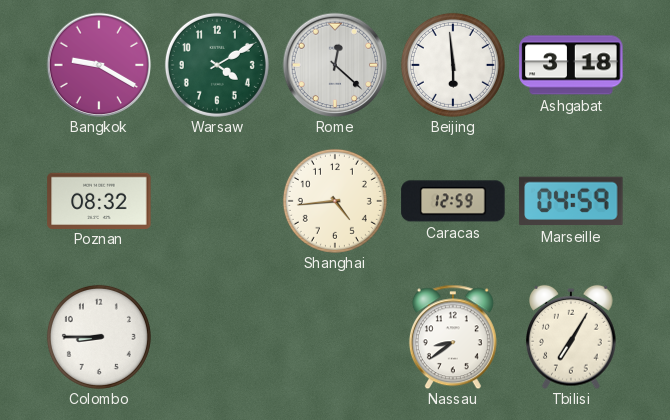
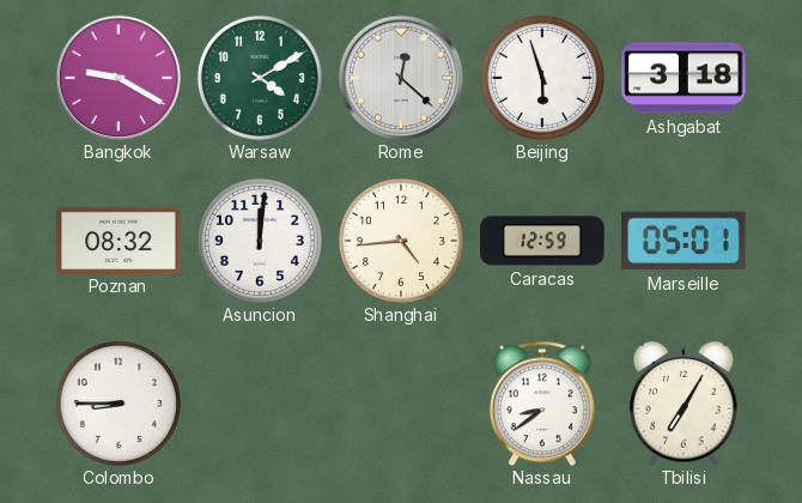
Beijing: 5:59 -> 5:57 (542, 78)
Asuncion: none -> 12:01 (260, 241)
Marseille: 04:59 -> 05:01 (683, 241)
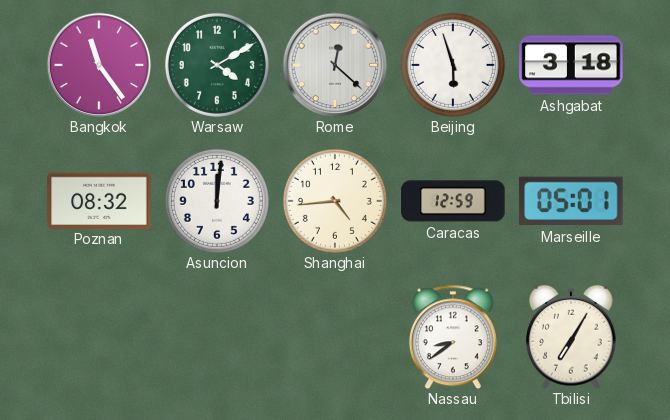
Bangkok: 9:20 -> 11:24 (99, 65)
Colombo: 8:45 -> none (119, 404)
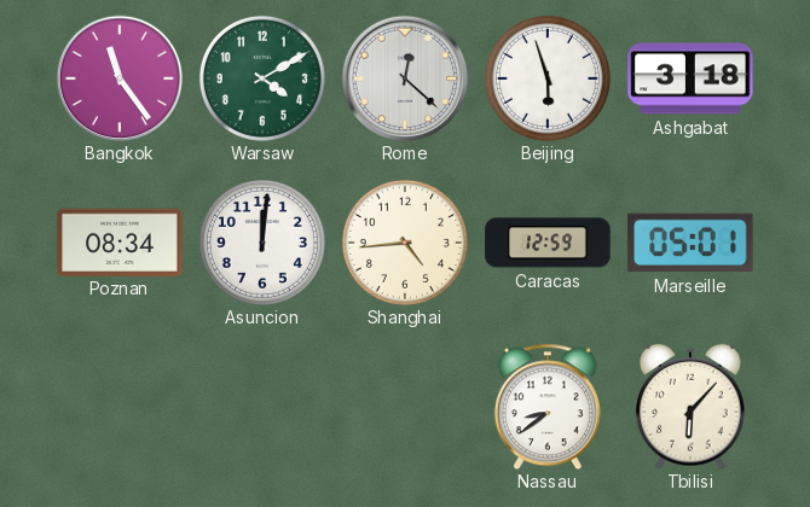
Poznan: 08:32 -> 08:34 (120, 241)
Tbilisi: 7:05 -> 6:07 (692, 407)
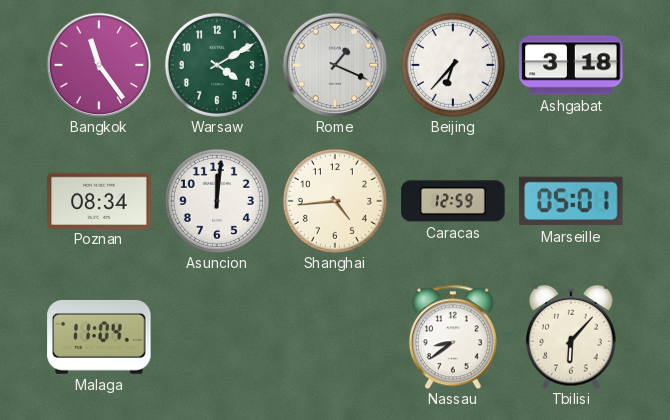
Rome: 12:22 -> 1:19 (335, 65)
Beijing: 5:57 -> 6:37 (453, 65)
Malaga: none -> 11:04 (99, 337)
